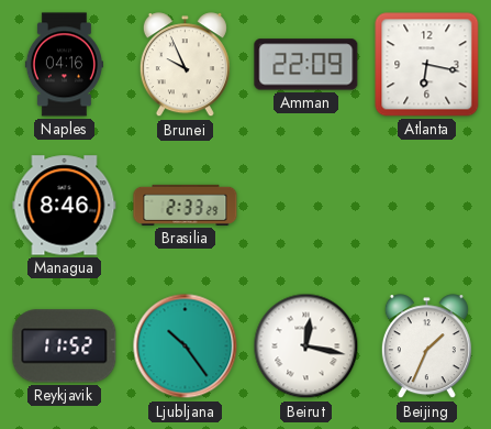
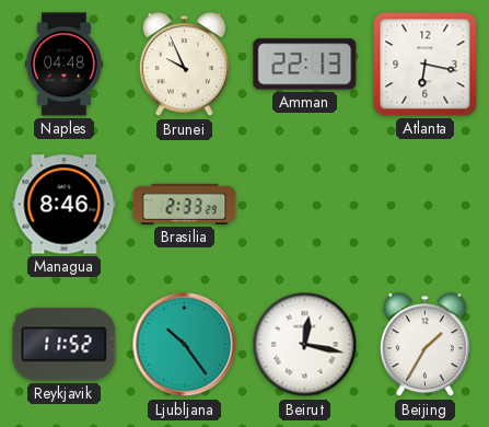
Naples: 04:16 -> 04:48 (63, 65)
Amman: 22:09 -> 22:13 (305, 65)
Beijing: 1:34 -> 1:35 (424, 345)
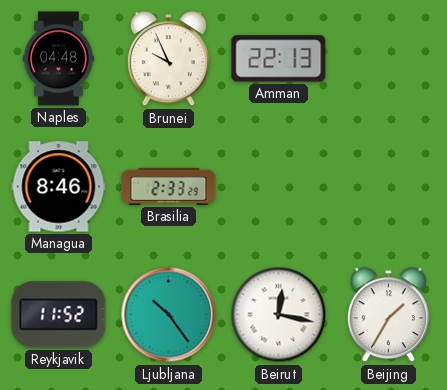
Atlanta: 6:17 -> none (426, 65)
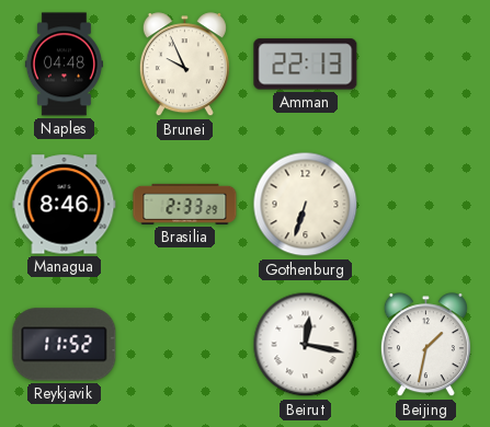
Gothenburg: none -> 6:33 (306, 205)
Ljubljana: 10:24 -> none (169, 315)
Beijing: 1:35 -> 1:32 (425, 345)
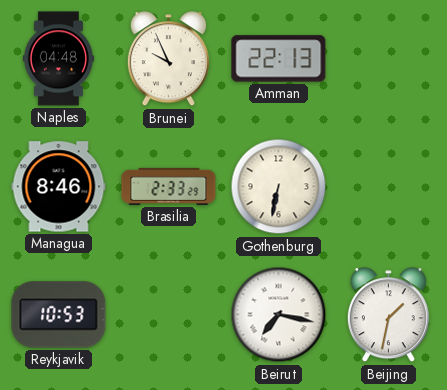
Gothenburg: 6:33 -> 6:32 (279, 187)
Reykjavik: 11:52 -> 10:53 (59, 315)
Beirut: 12:17 -> 7:17 (279, 315)
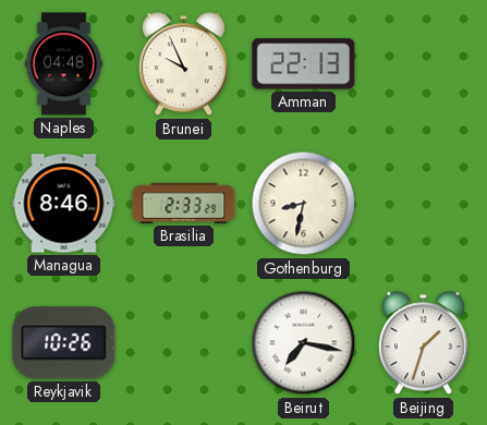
Gothenburg: 6:32 -> 8:32 (304, 204)
Reykjavik: 10:53 -> 10:26 (64, 343)
Beijing: 1:32 -> 1:33 (423, 343)
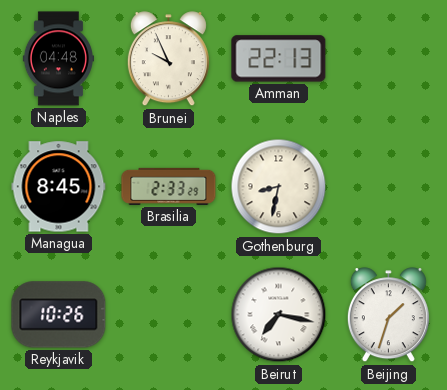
Managua: 8:46 -> 8:45 (59, 187)
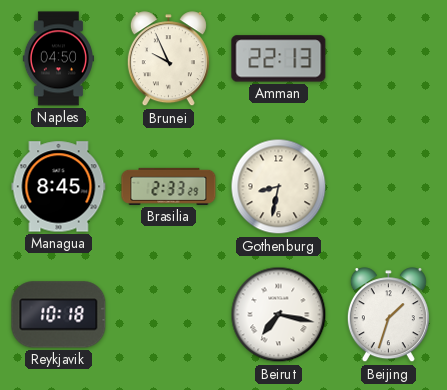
Naples: 04:48 -> 04:50 (58, 59)
Reykjavik: 10:26 -> 10:18 (59, 315)
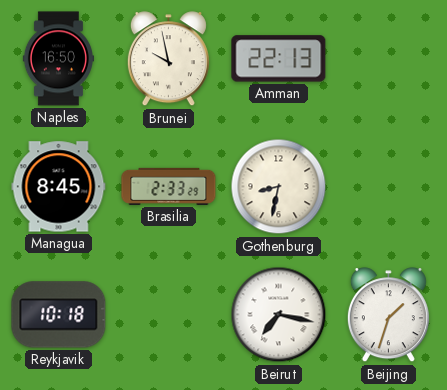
Naples: 04:50 -> 16:50 (58, 59)
Brunei: 9:56 -> 9:58 (168, 59)
